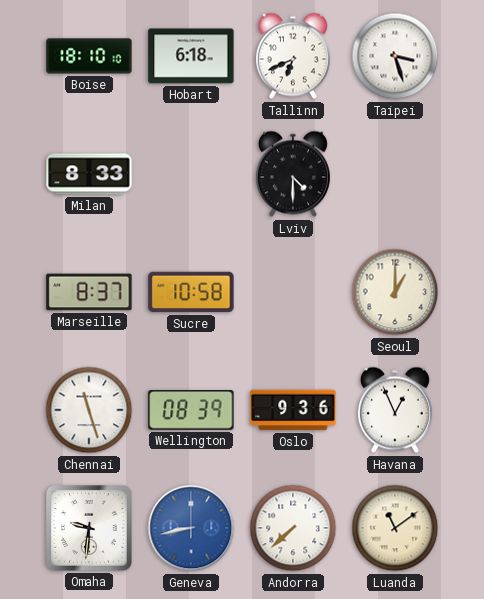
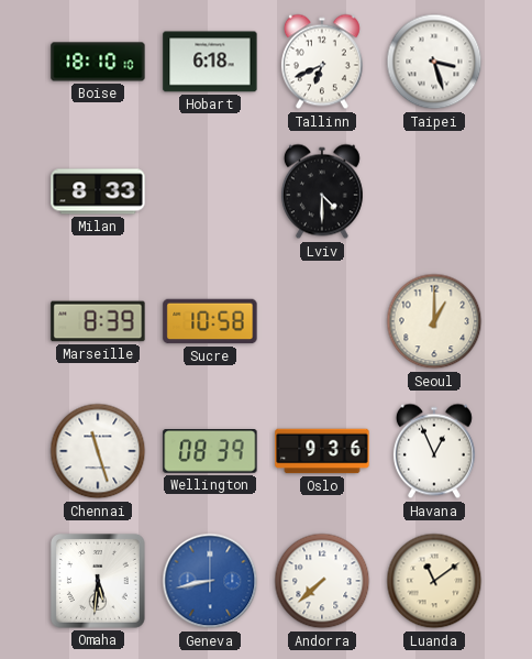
Marseille: 8:37 -> 8:39 (98, 321)
Omaha: 9:31 -> 5:31 (99, 582)
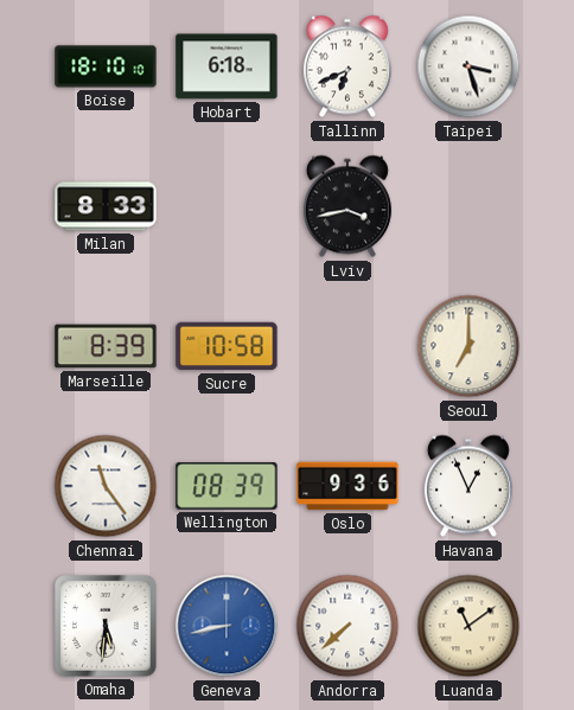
Lviv: 4:30 -> 3:43 (347, 206)
Seoul: 1:00 -> 7:00 (468, 346)
Chennai: 11:27 -> 11:24 (106, 486)
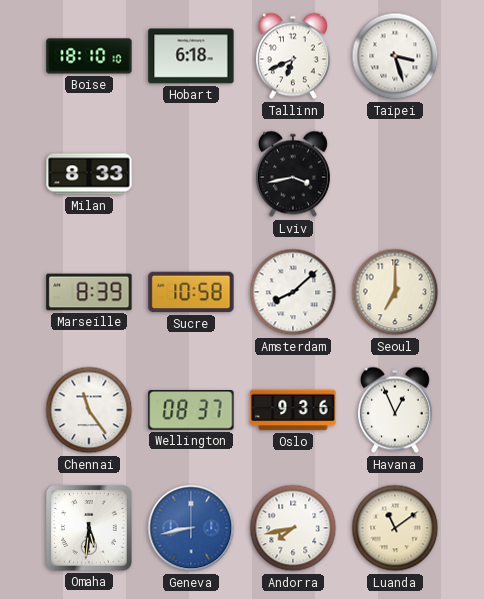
Amsterdam: none -> 8:08 (293, 292)
Wellington: 08:39 -> 08:37 (191, 411)
Andorra: 7:38 -> 7:43 (293, 528)
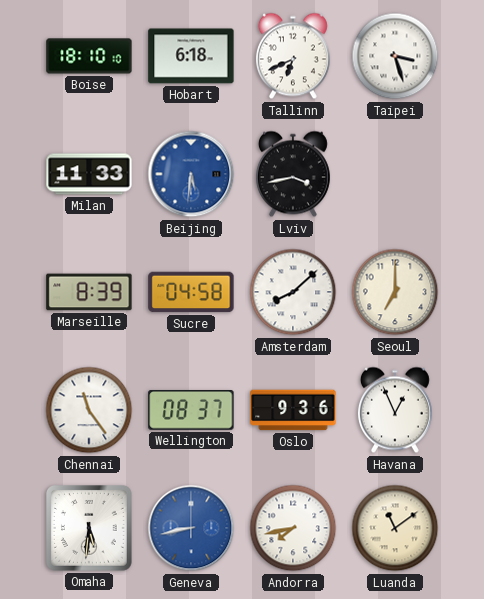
Milan: 8:33 -> 11:33 (89, 174)
Beijing: none -> 5:31 (191, 174)
Sucre: 10:58 -> 04:58 (191, 292)
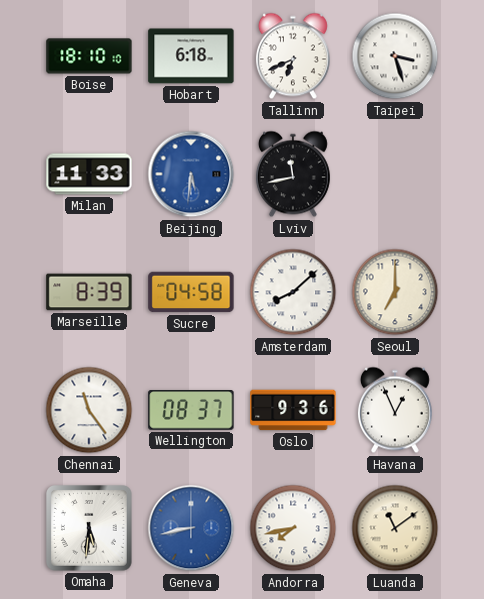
Lviv: 3:43 -> 11:43 (293, 174)
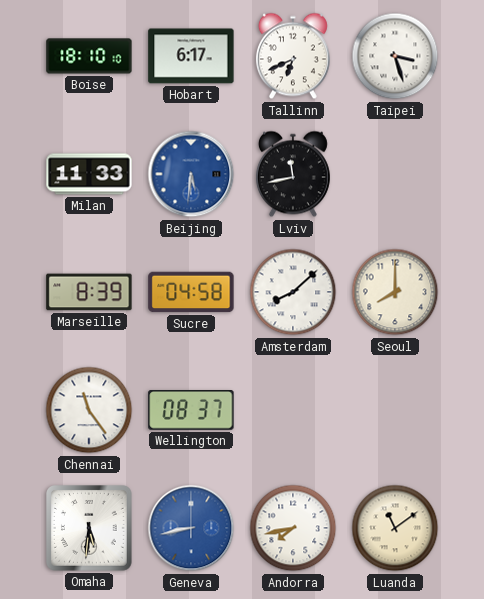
Hobart: 6:18 -> 6:17 (191, 56)
Seoul: 7:00 -> 8:00 (395, 292)
Oslo: 9:36 -> none (293, 410)
Havana: 12:56 -> none (395, 410)
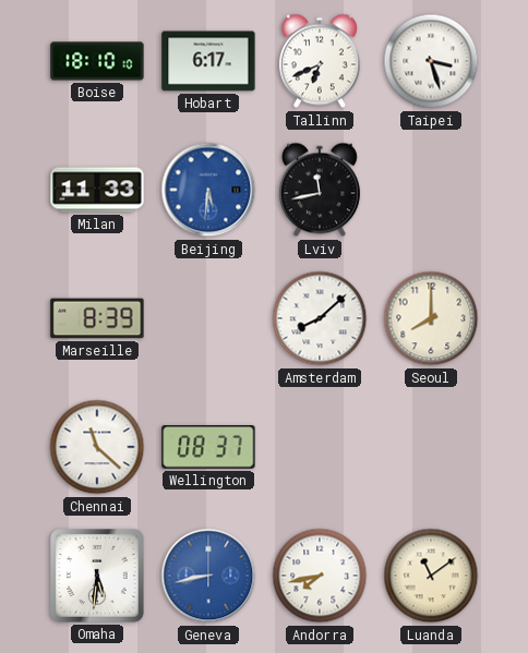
Sucre: 04:58 -> none (191, 292)
Chennai: 11:24 -> 11:22 (97, 447)
